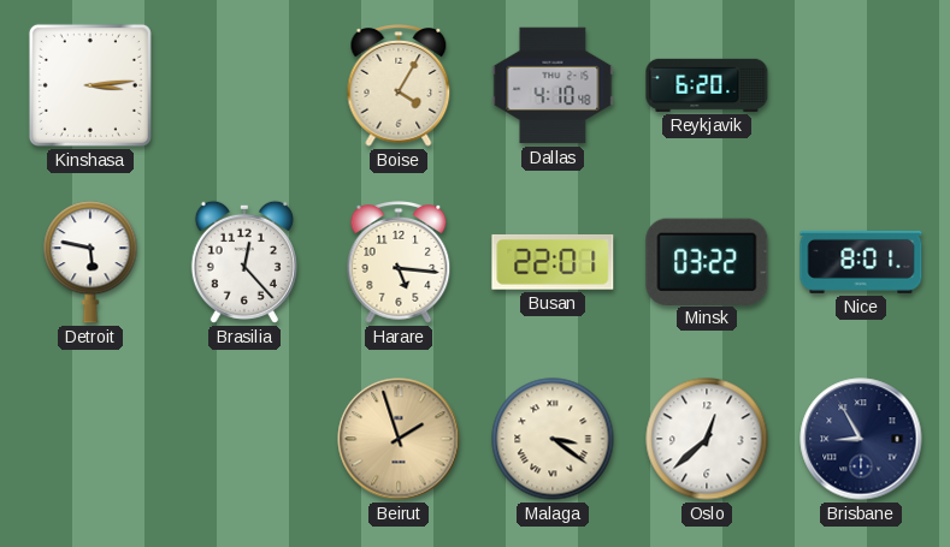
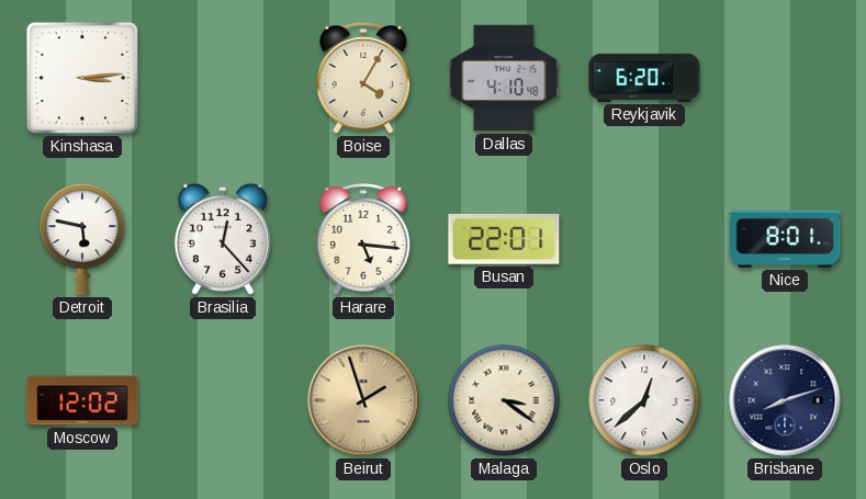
Minsk: 03:22 -> none (707, 261)
Moscow: none -> 12:02 (82, 400)
Brisbane: 8:55 -> 8:12 (785, 400)
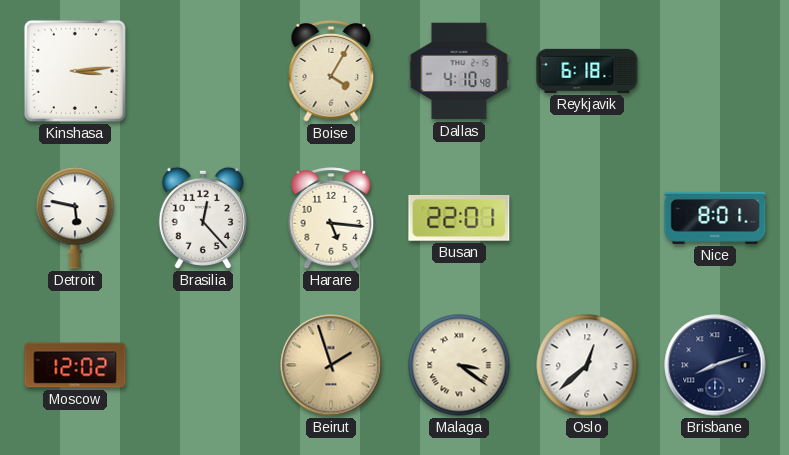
Reykjavik: 6:20 -> 6:18 (587, 71)
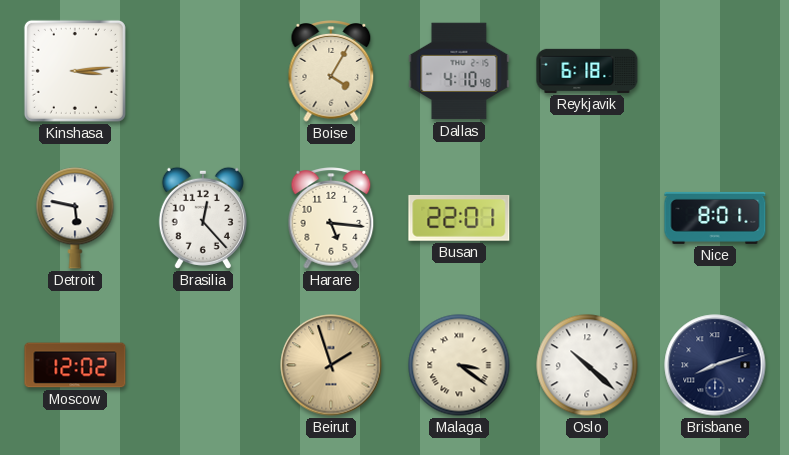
Oslo: 12:38 -> 10:22 (587, 365)
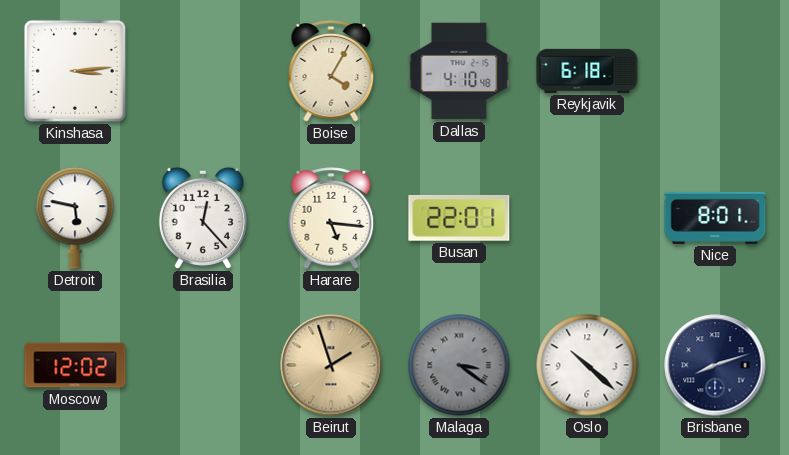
Malaga dial: cream -> grey (459, 365)
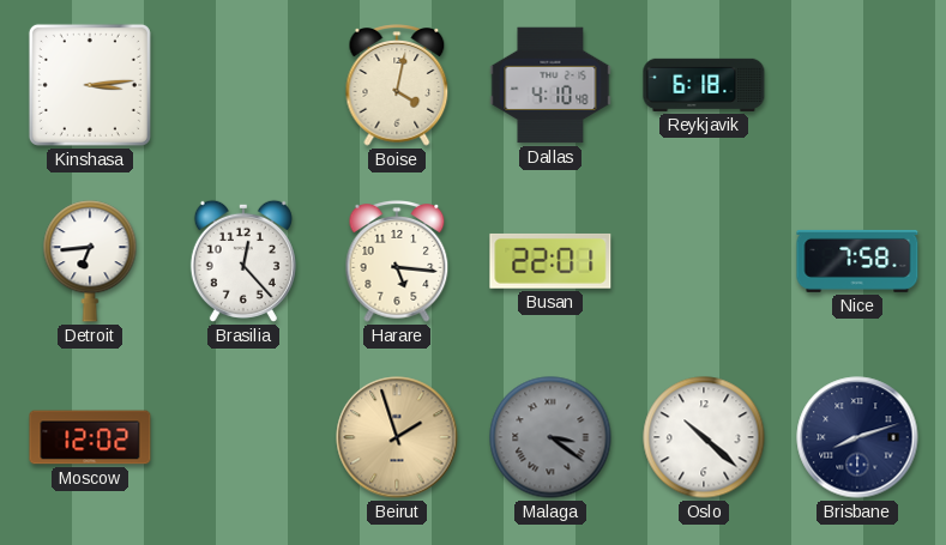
Boise: 4:05 -> 4:02 (397, 85)
Detroit: 5:47 -> 6:44 (90, 261)
Nice: 8:01 -> 7:58 (857, 261)
